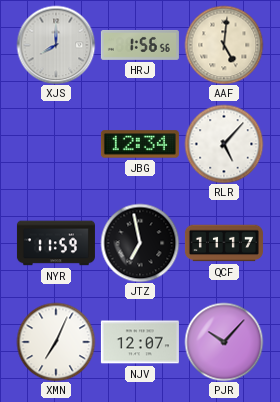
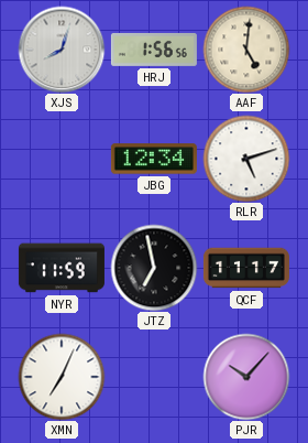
XJS: 8:00 -> 8:03 (62, 50)
RLR: 5:07 -> 5:12 (246, 159)
NJV: 12:07 -> none (140, 342)
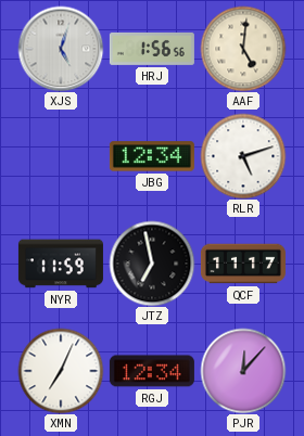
XJS: 8:03 -> 5:03 (61, 49)
RGJ: none -> 12:34 (152, 371)
PJR: 10:07 -> 12:07 (243, 371)
